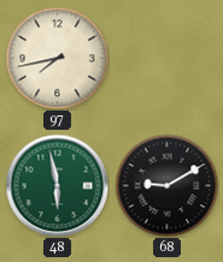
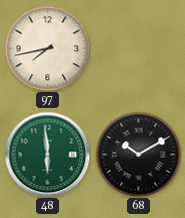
48: 5:58 -> 5:59 (47, 154)
68: 9:10 -> 10:10 (138, 154)
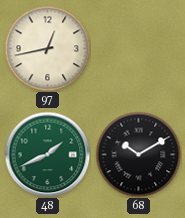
97: 7:43 -> 12:43 (47, 48)
48: 5:59 -> 1:41 (47, 154)
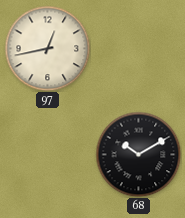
48: 1:41 -> none (47, 154)
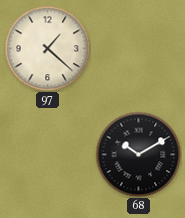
97: 12:43 -> 1:22 (47, 48)
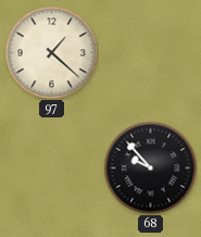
68: 10:10 -> 9:53 (150, 167)
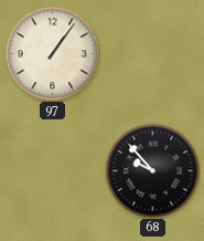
97: 1:22 -> 1:06 (52, 53)
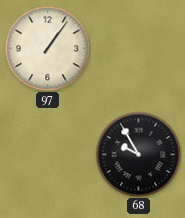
68: 9:53 -> 9:55 (138, 154)
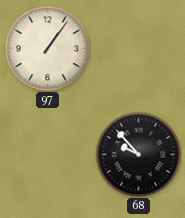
68: 9:55 -> 9:53 (138, 154)
